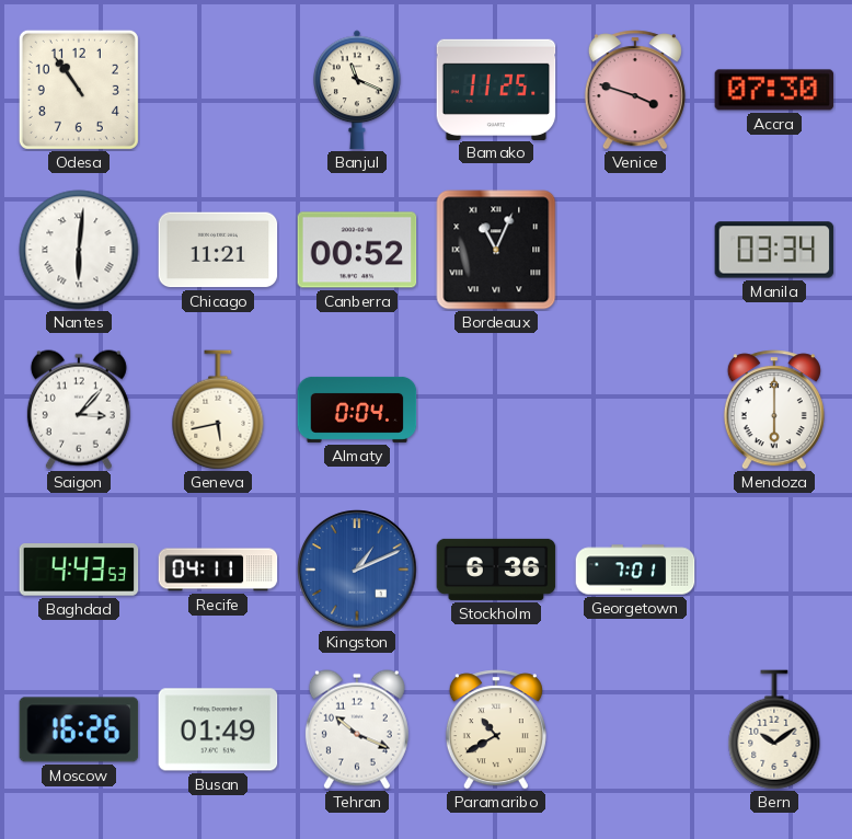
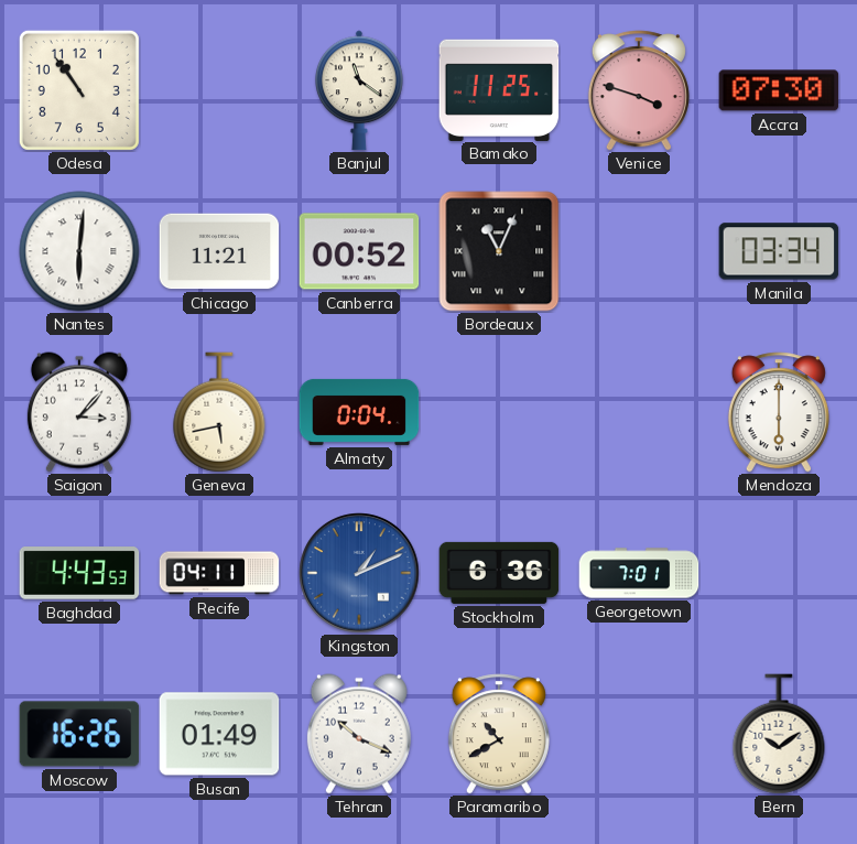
Banjul: 11:19 -> 11:21 (360, 90)
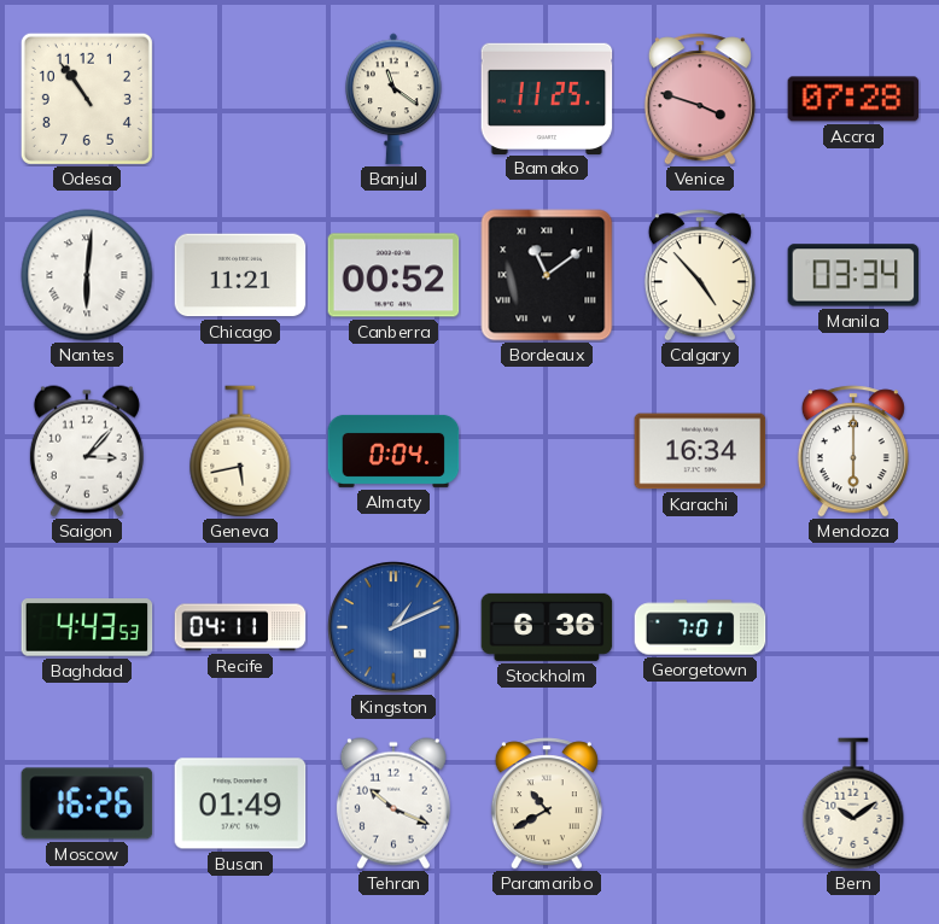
Accra: 07:30 -> 07:28 (853, 99)
Bordeaux: 11:04 -> 11:09 (547, 275)
Calgary: none -> 4:53 (700, 275)
Karachi: none -> 16:34 (700, 451)
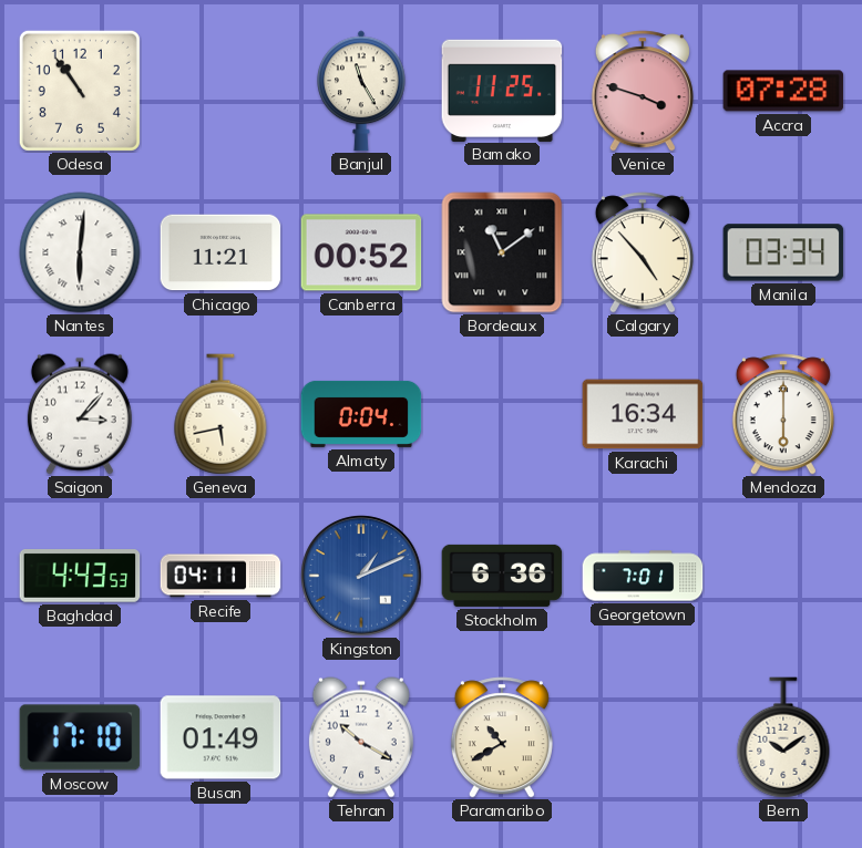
Banjul: 11:21 -> 11:25 (362, 91)
Moscow: 16:26 -> 17:10 (80, 737)
Tehran: 10:19 -> 10:20 (361, 737)
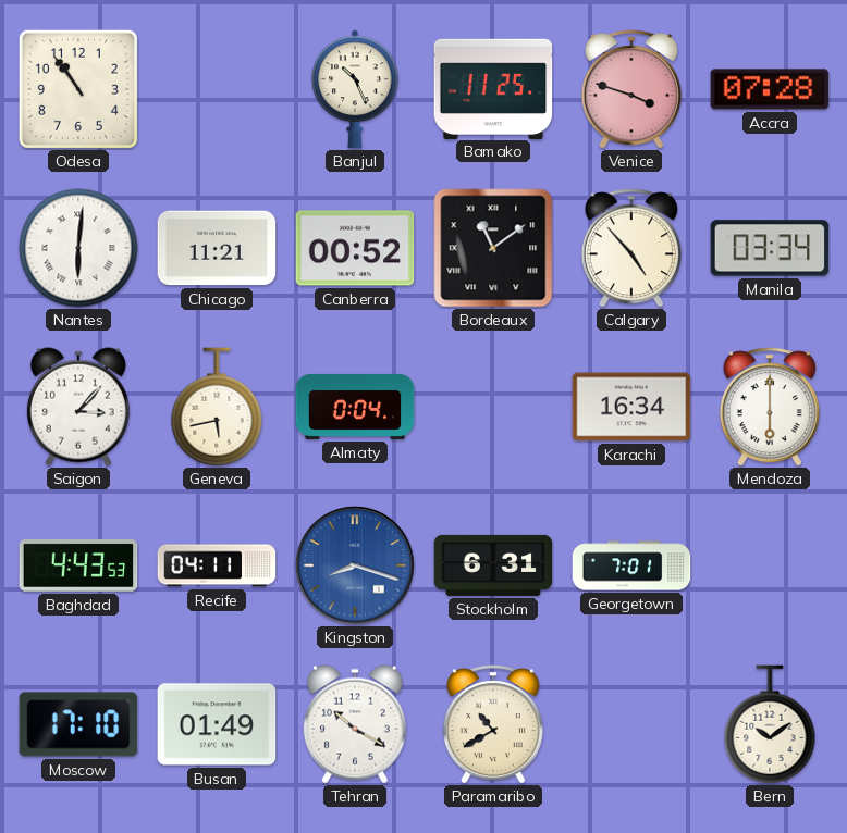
Banjul: 11:25 -> 10:26 (356, 89)
Kingston: 1:11 -> 8:18 (355, 565)
Stockholm: 6:36 -> 6:31 (493, 565)
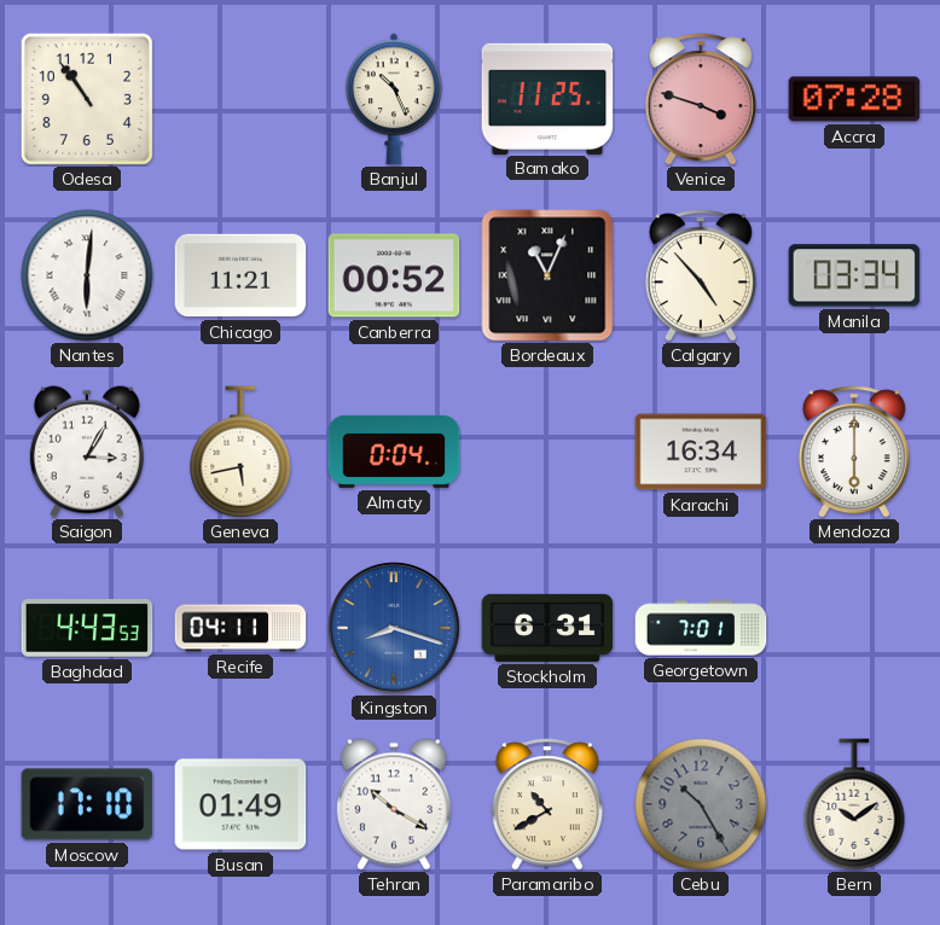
Bordeaux: 11:09 -> 11:04 (547, 275)
Saigon: 3:07 -> 3:05 (87, 452)
Cebu: none -> 10:25 (701, 804)
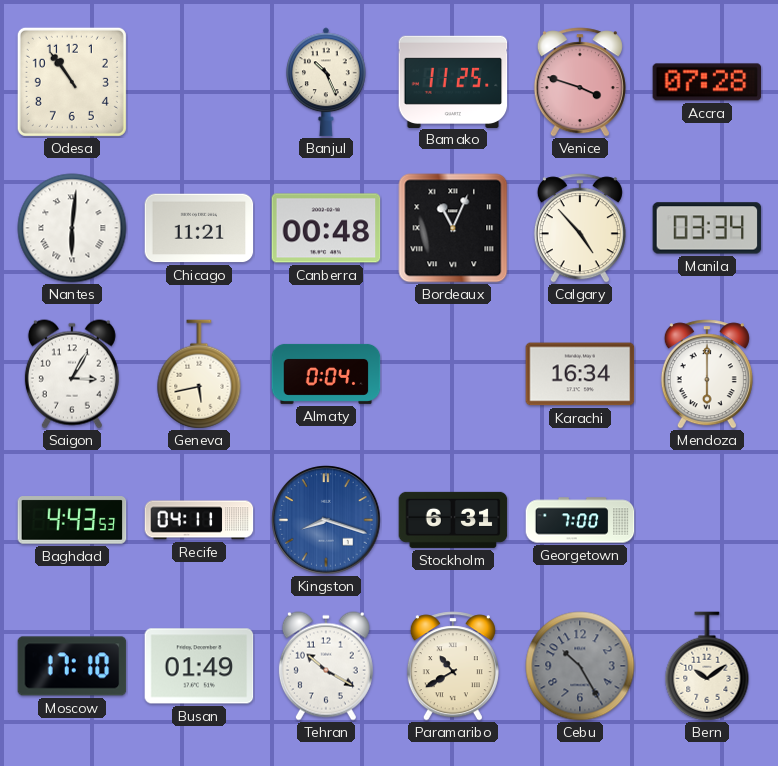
Canberra: 00:52 -> 00:48 (326, 228)
Georgetown: 7:01 -> 7:00 (580, 520)
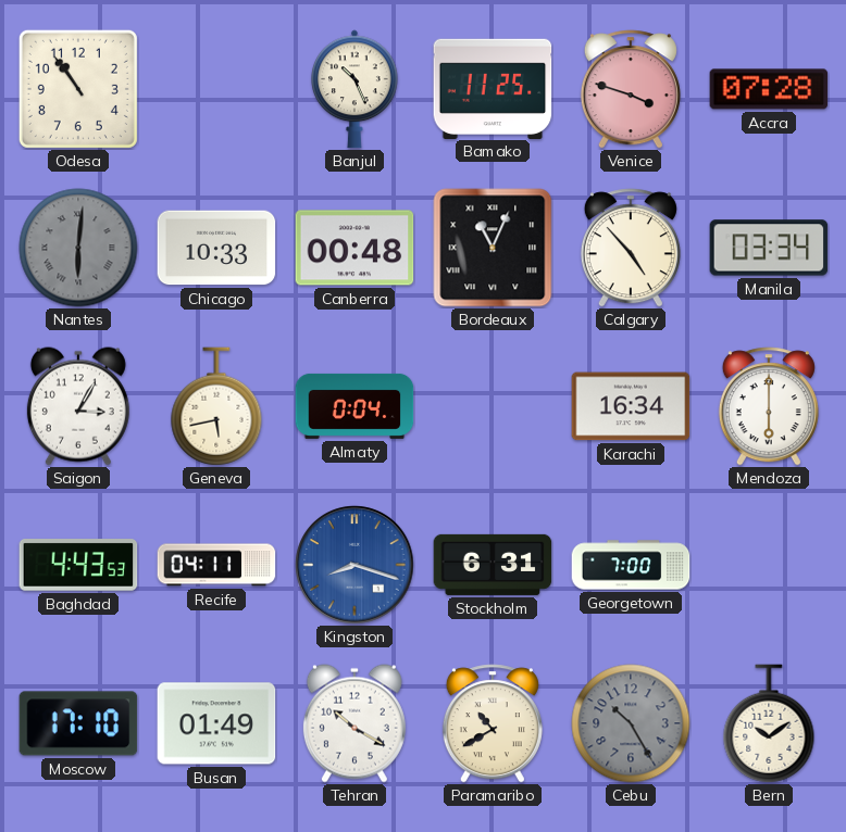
Nantes dial: white -> grey (78, 248)
Chicago: 11:21 -> 10:33 (216, 248)
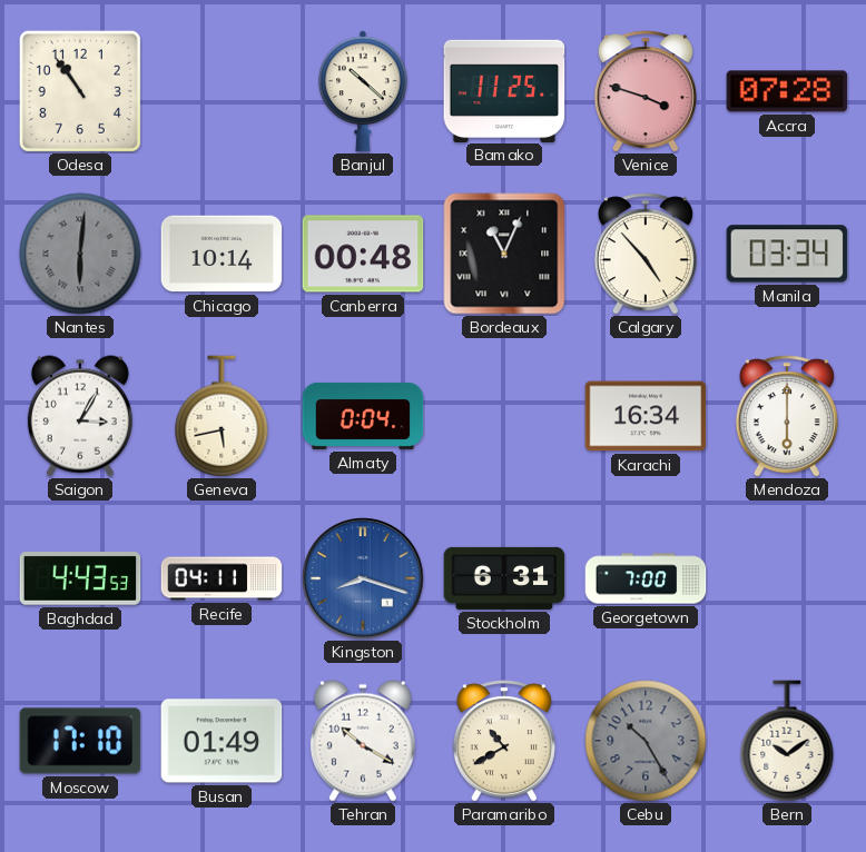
Banjul: 10:26 -> 10:22 (364, 91)
Chicago: 10:33 -> 10:14 (222, 254)
